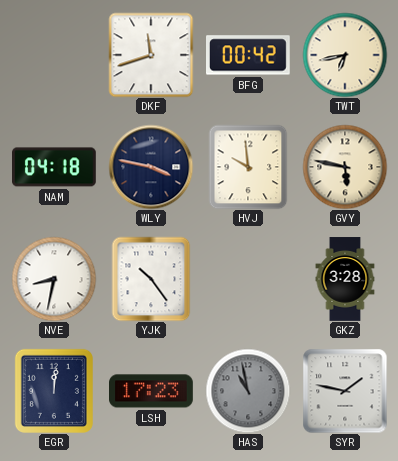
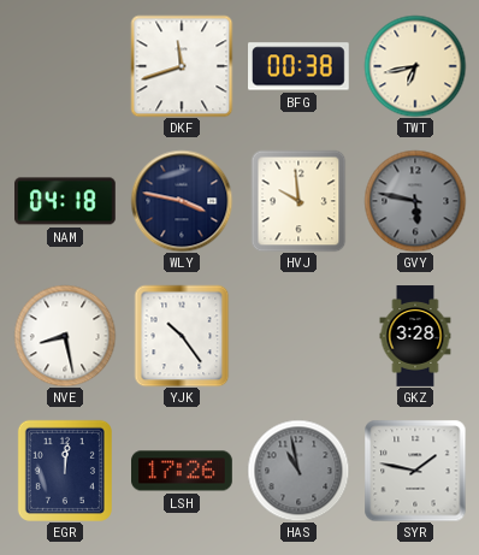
BFG: 00:42 -> 00:38 (300, 66)
GVY dial: cream -> grey (415, 201)
NVE: 8:32 -> 8:28 (65, 336)
LSH: 17:23 -> 17:26 (183, 471)
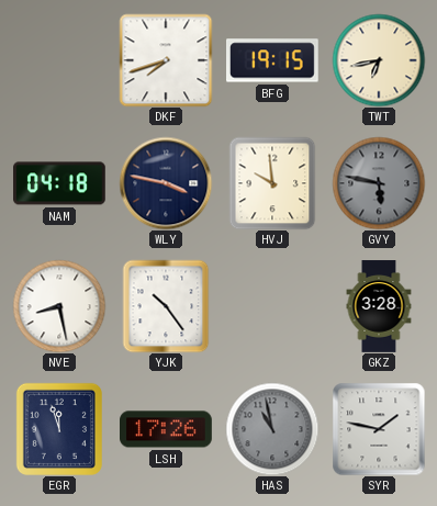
DKF: 11:42 -> 7:42 (166, 60)
BFG: 00:38 -> 19:15 (273, 60)
EGR: 12:01 -> 11:57 (59, 429)
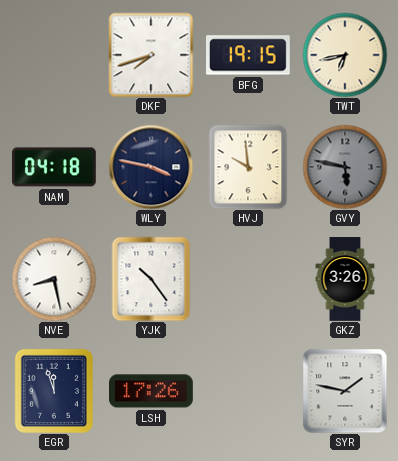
GKZ: 3:28 -> 3:26 (345, 279)
HAS: 10:58 -> none (272, 429)
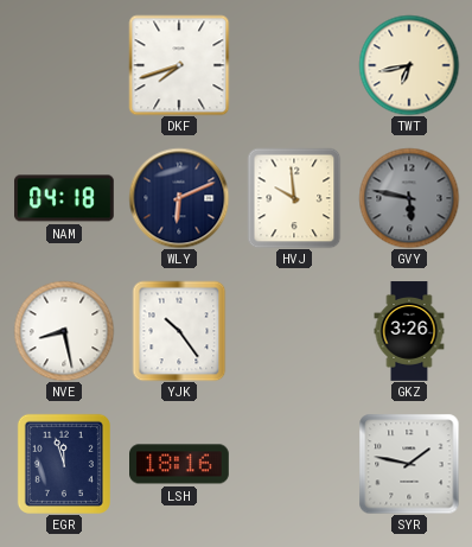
BFG: 19:15 -> none (249, 55)
WLY: 3:47 -> 6:11 (179, 198)
LSH: 17:26 -> 18:16 (180, 464)
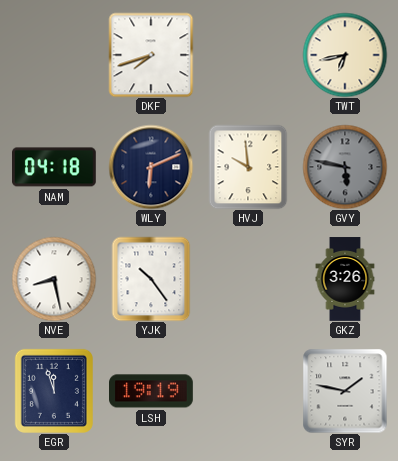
LSH: 18:16 -> 19:19 (152, 391)
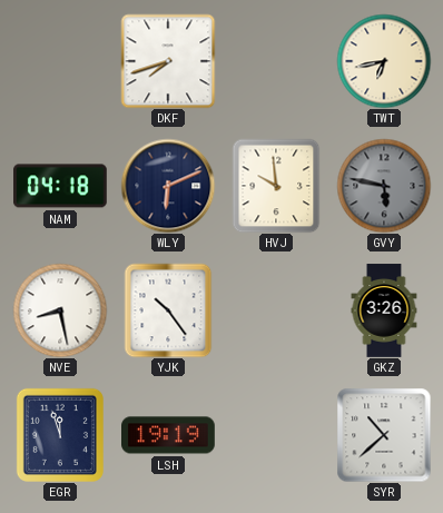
SYR: 1:47 -> 10:38 (384, 435)
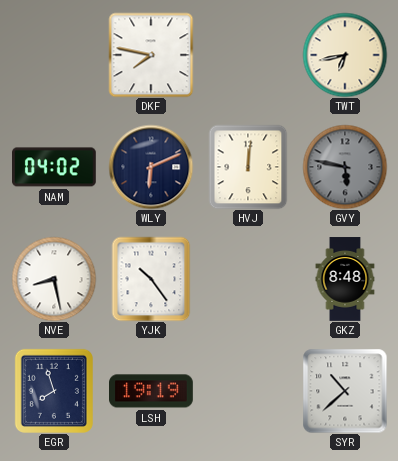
DKF: 7:42 -> 7:47 (151, 55)
NAM: 04:18 -> 04:02 (55, 167)
HVJ: 9:59 -> 12:01 (248, 167)
GKZ: 3:26 -> 8:48 (345, 279)
EGR: 11:57 -> 7:57 (54, 391)
